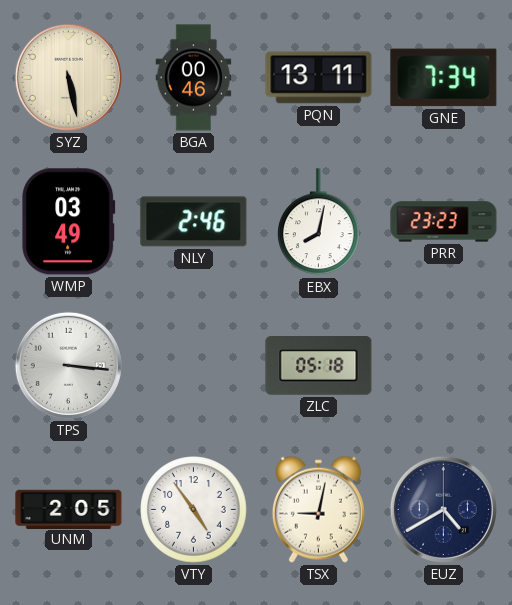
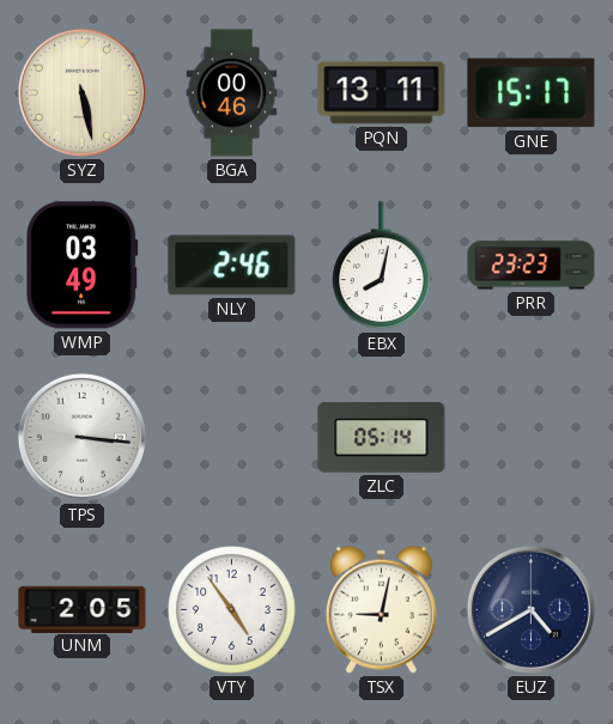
GNE: 7:34 -> 15:17 (532, 93)
ZLC: 05:18 -> 05:14 (382, 438)
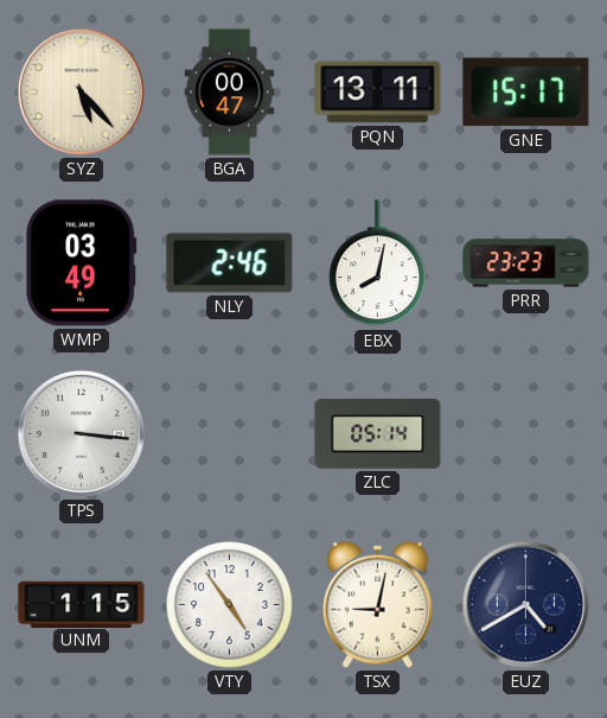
SYZ: 5:28 -> 5:23 (81, 91)
BGA: 00:46 -> 00:47 (230, 93)
UNM: 2:05 -> 1:15 (82, 604)
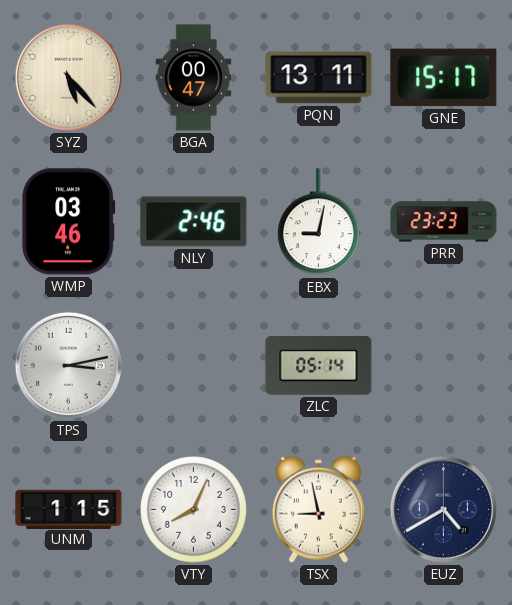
WMP: 03:49 -> 03:46 (69, 222)
EBX: 8:02 -> 9:02 (319, 222)
TPS: 3:16 -> 3:13 (68, 365)
VTY: 4:54 -> 8:04 (194, 510)
TSX: 9:02 -> 8:58 (318, 509)
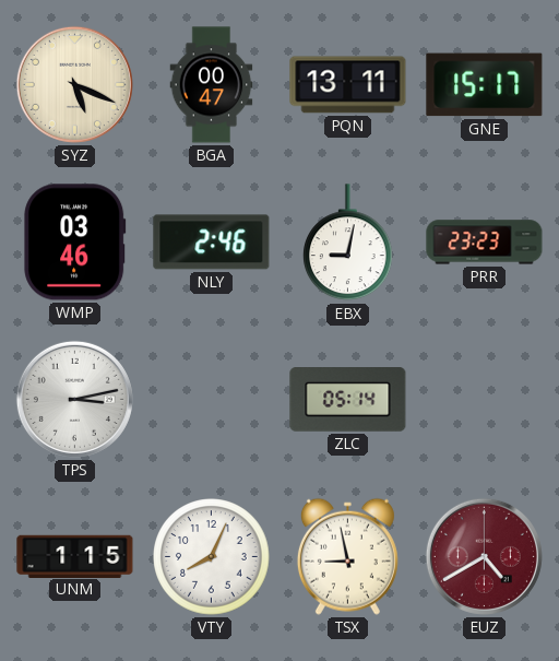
SYZ: 5:23 -> 5:19 (74, 84)
EUZ dial: navy -> burgundy (484, 556)
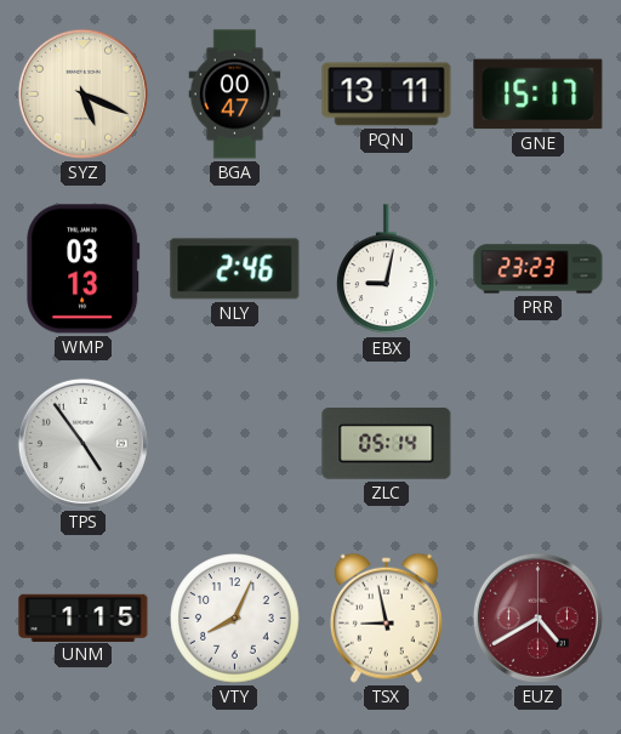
WMP: 03:46 -> 03:13 (84, 269)
TPS: 3:13 -> 4:54 (82, 443)
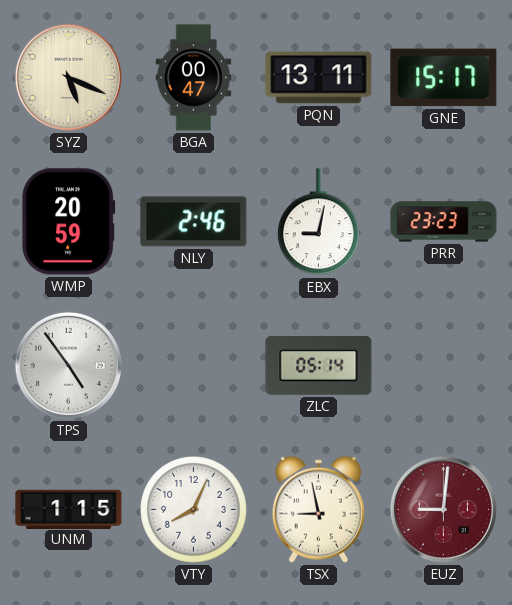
WMP: 03:13 -> 20:59 (69, 222)
EUZ: 4:40 -> 9:01 (443, 509)
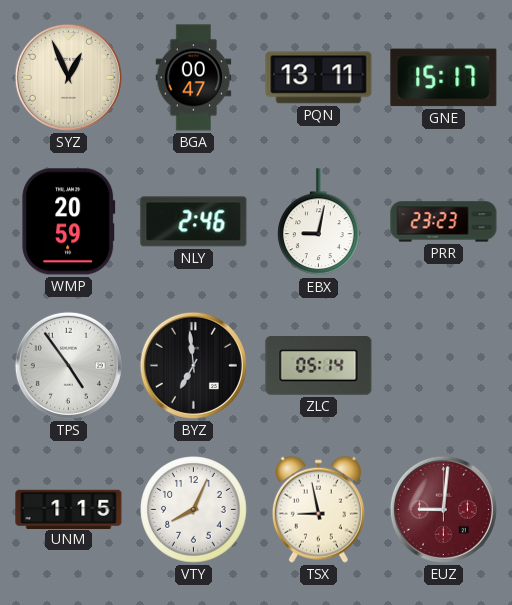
SYZ: 5:19 -> 12:56 (68, 77)
BYZ: none -> 6:59 (193, 365)
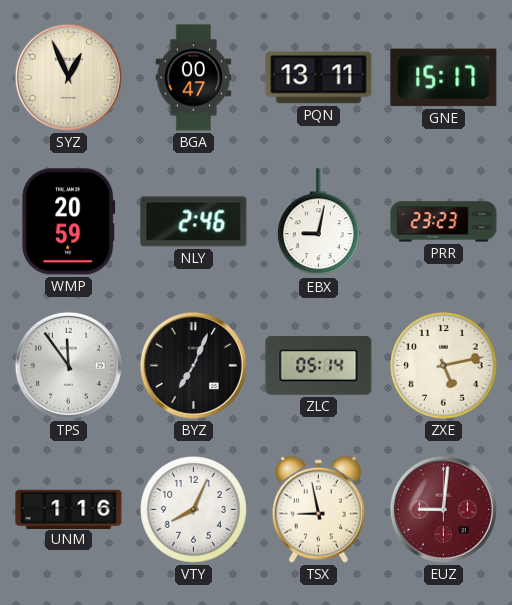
TPS: 4:54 -> 11:54 (68, 365)
BYZ: 6:59 -> 7:04 (193, 365)
ZXE: none -> 5:13 (444, 366)
UNM: 1:15 -> 1:16 (69, 509)
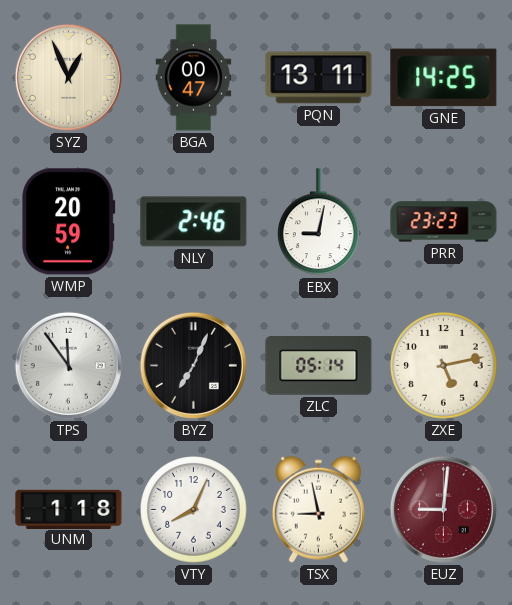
GNE: 15:17 -> 14:25 (444, 78)
UNM: 1:16 -> 1:18 (69, 509)
